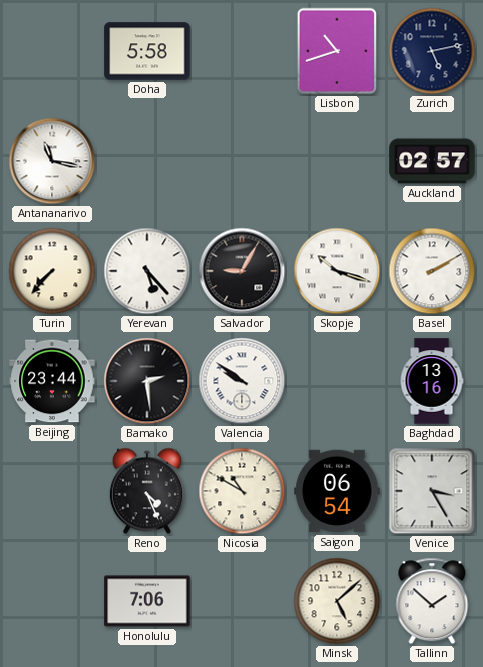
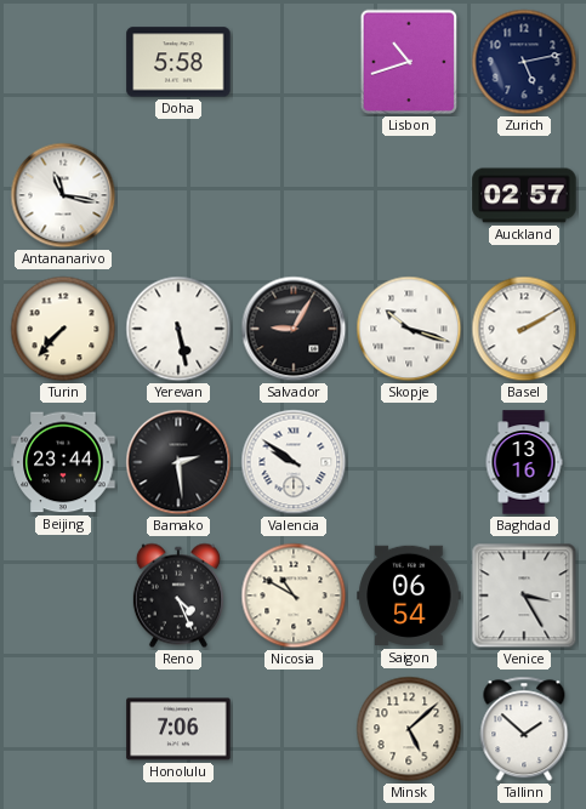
Yerevan: 5:23 -> 5:28 (178, 329)
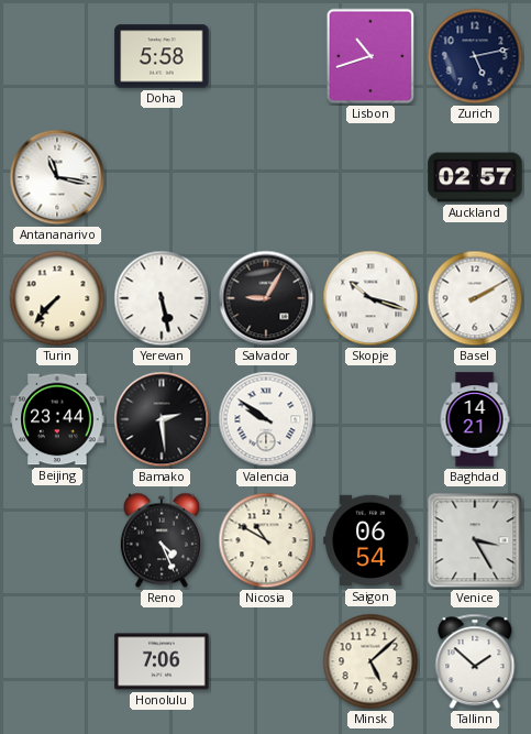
Baghdad: 13:16 -> 14:21 (475, 419)
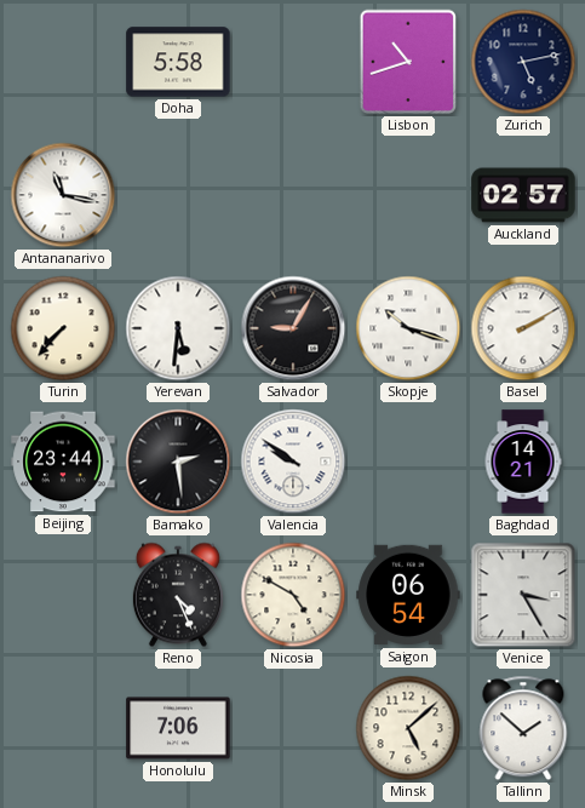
Yerevan: 5:28 -> 5:31 (178, 328)
Nicosia: 10:50 -> 4:50 (293, 595)
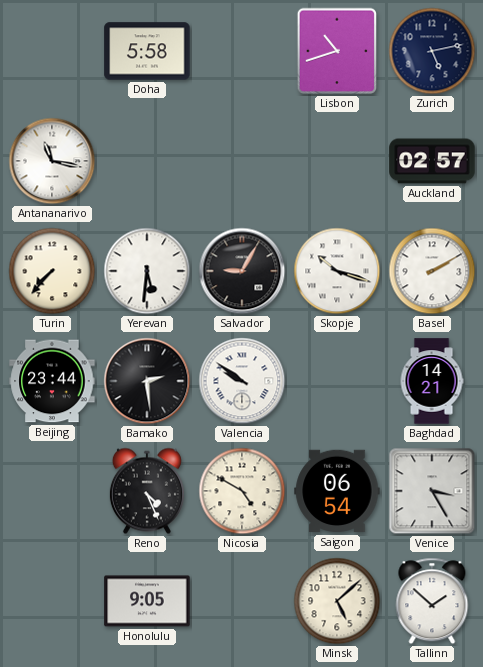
Honolulu: 7:06 -> 9:05 (147, 601)
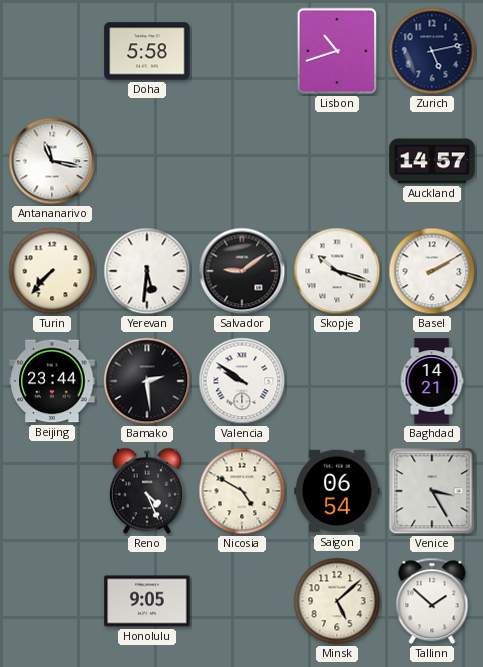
Auckland: 02:57 -> 14:57 (432, 161)
Salvador: 9:05 -> 9:09 (242, 271)
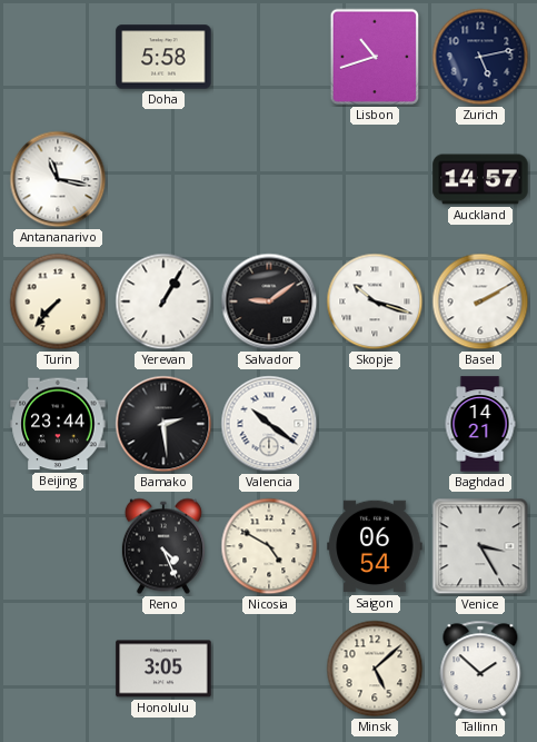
Yerevan: 5:31 -> 1:05 (163, 301)
Valencia: 9:51 -> 10:21 (269, 424)
Honolulu: 9:05 -> 3:05 (163, 669)
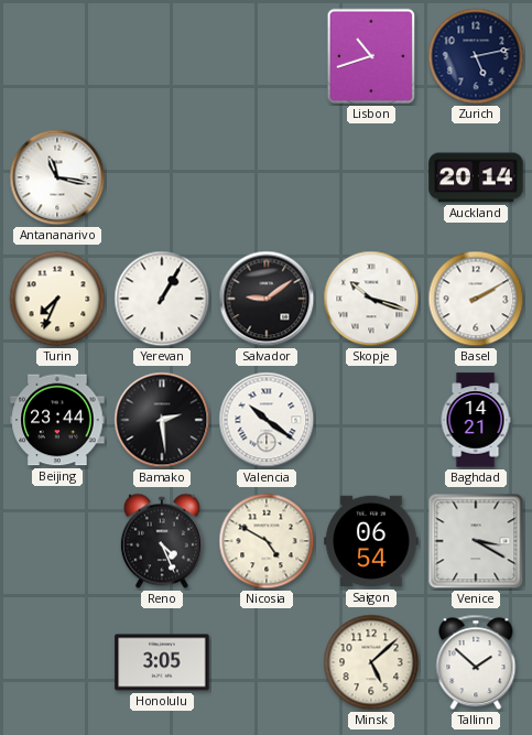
Doha: 5:58 -> none (163, 57)
Auckland: 14:57 -> 20:14 (476, 177)
Turin: 7:37 -> 7:34 (57, 299)
Venice: 3:25 -> 3:20 (476, 541)
